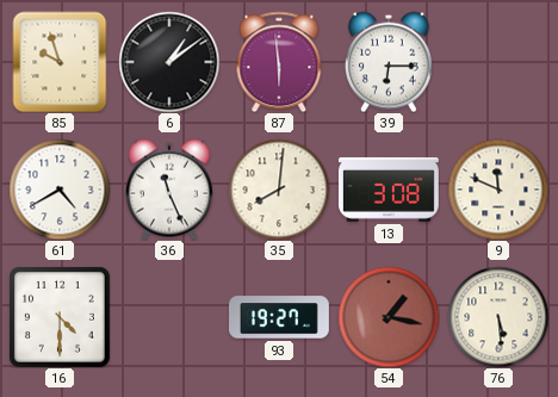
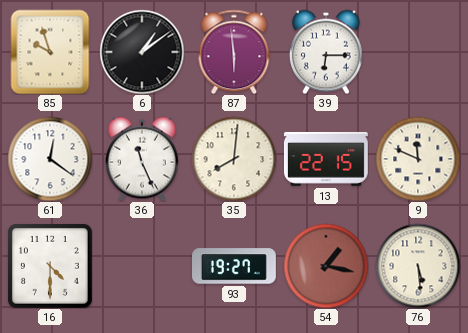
61: 4:40 -> 12:21 (50, 159)
13: 3:08 -> 22:15 (326, 159)
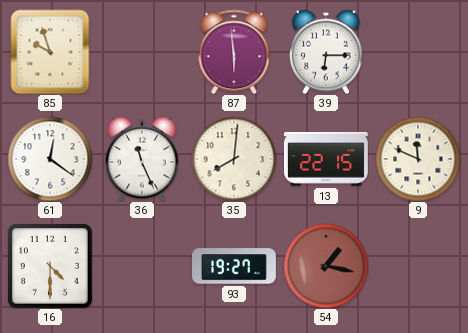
6: 1:09 -> none (142, 52)
76: 5:29 -> none (418, 266)
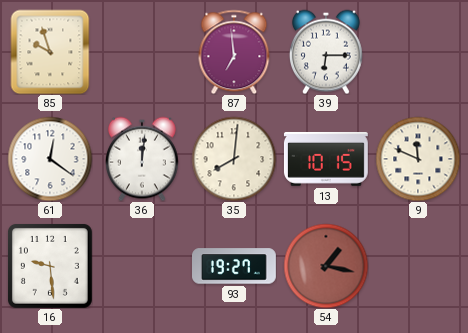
87: 5:59 -> 6:59 (234, 52)
36: 11:26 -> 12:01 (142, 159)
13: 22:15 -> 10:15 (326, 159)
16: 4:30 -> 9:29 (50, 266)
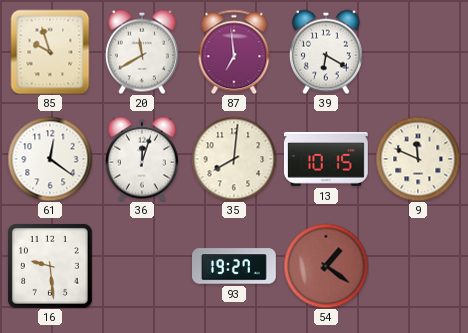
20: none -> 11:40 (142, 52)
39: 6:15 -> 6:20 (326, 52)
36: 12:01 -> 12:03 (142, 159)
54: 1:17 -> 1:21 (326, 266)
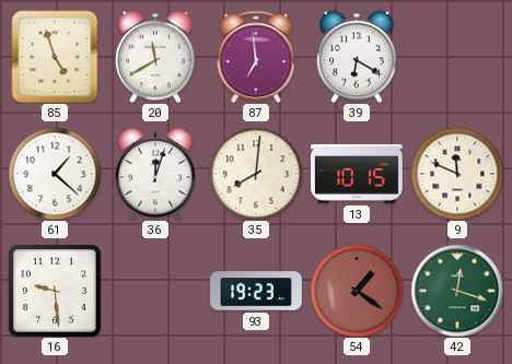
85: 9:57 -> 4:57 (55, 57)
61: 12:21 -> 1:22 (55, 174)
93: 19:27 -> 19:23 (257, 291)
42: none -> 12:18 (457, 291)
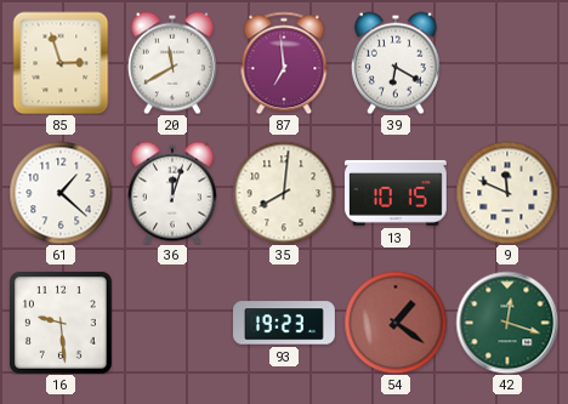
85: 4:57 -> 2:57 (61, 63)
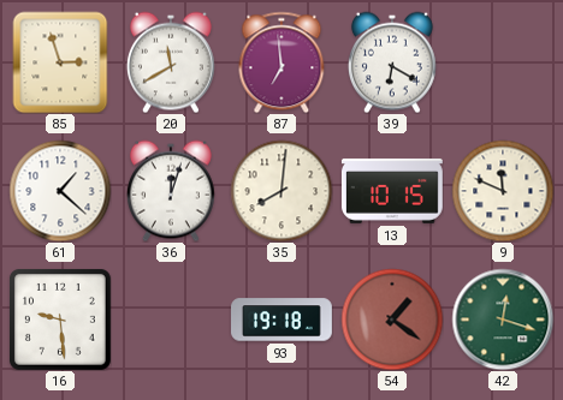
93: 19:23 -> 19:18 (283, 320)
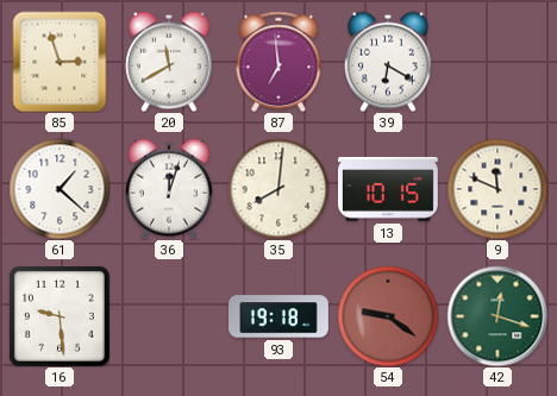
54: 1:21 -> 9:21 (388, 316)
